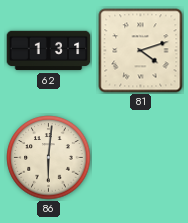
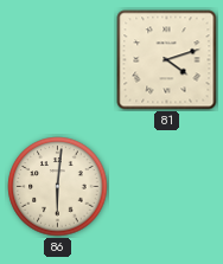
62: 1:31 -> none (49, 51)
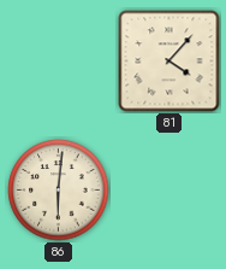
81: 4:12 -> 4:07 (169, 62)
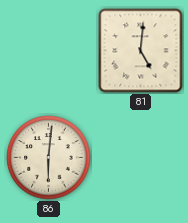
81: 4:07 -> 5:01 (141, 51)
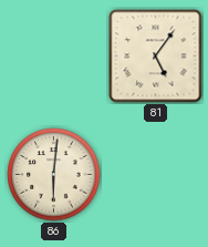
81: 5:01 -> 5:06 (156, 56)
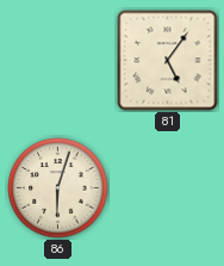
86: 6:01 -> 6:03 (58, 188)
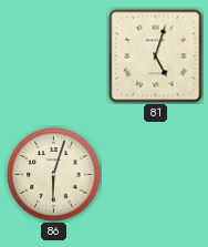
81: 5:06 -> 5:03 (156, 56)
